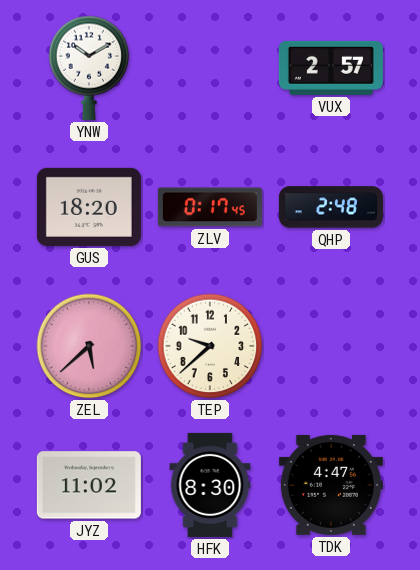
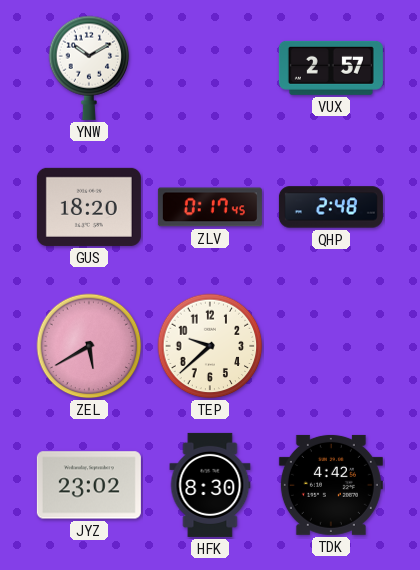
ZEL: 5:38 -> 5:40 (89, 346)
JYZ: 11:02 -> 23:02 (89, 485)
TDK: 4:47 -> 4:42 (331, 485)
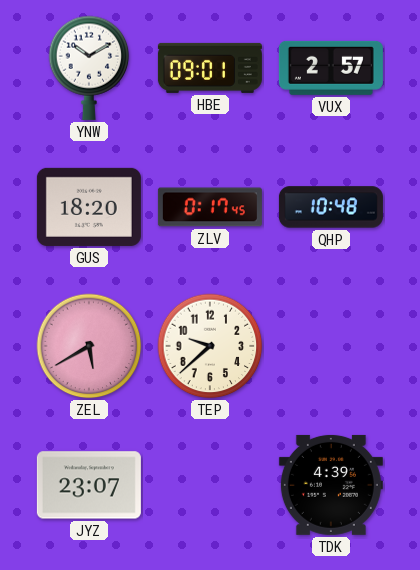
HBE: none -> 09:01 (210, 68)
QHP: 2:48 -> 10:48 (331, 207)
JYZ: 23:02 -> 23:07 (89, 485)
HFK: 8:30 -> none (210, 485)
TDK: 4:42 -> 4:39 (331, 485)
